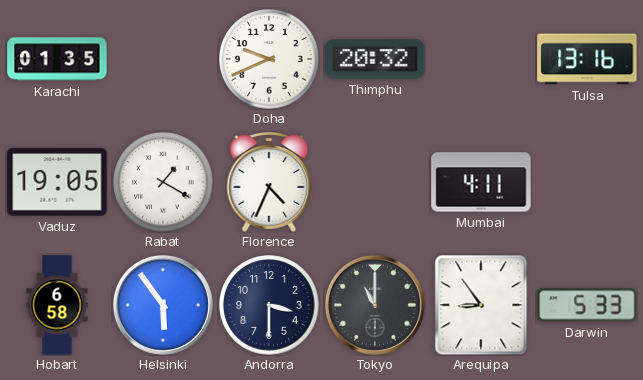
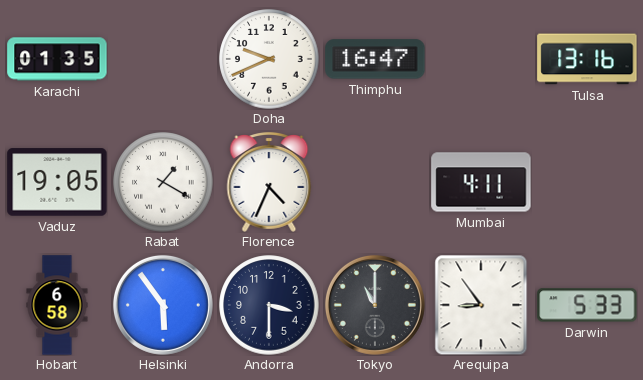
Thimphu: 20:32 -> 16:47 (375, 59)
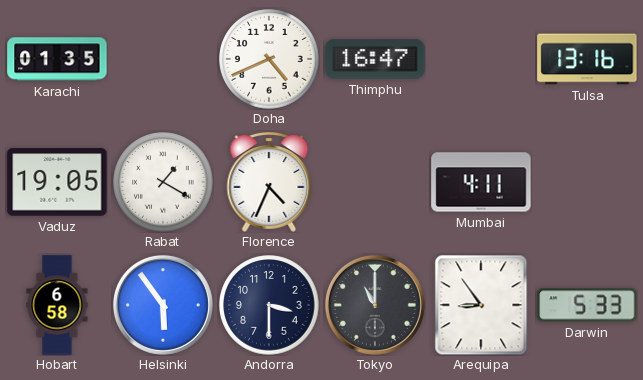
Doha: 9:41 -> 4:41 (269, 59)
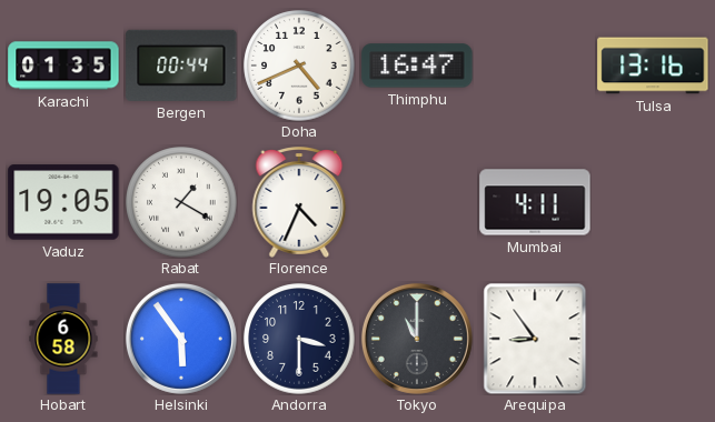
Bergen: none -> 00:44 (181, 66)
Darwin: 5:33 -> none (587, 305)
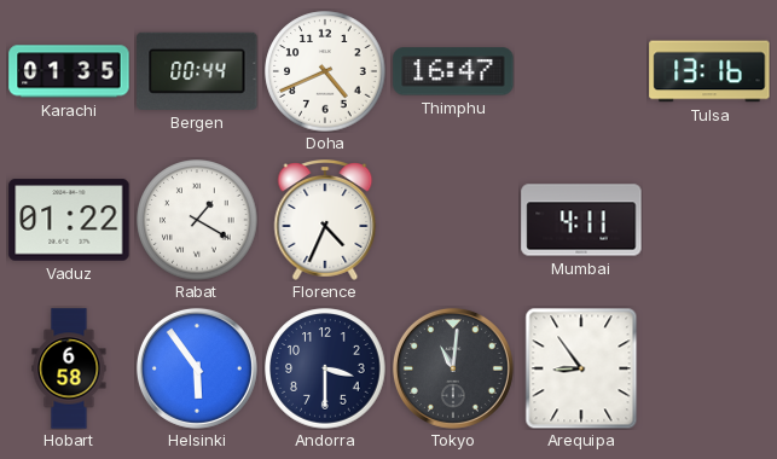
Vaduz: 19:05 -> 01:22 (69, 220)
Tokyo: 11:00 -> 11:01 (453, 368)
